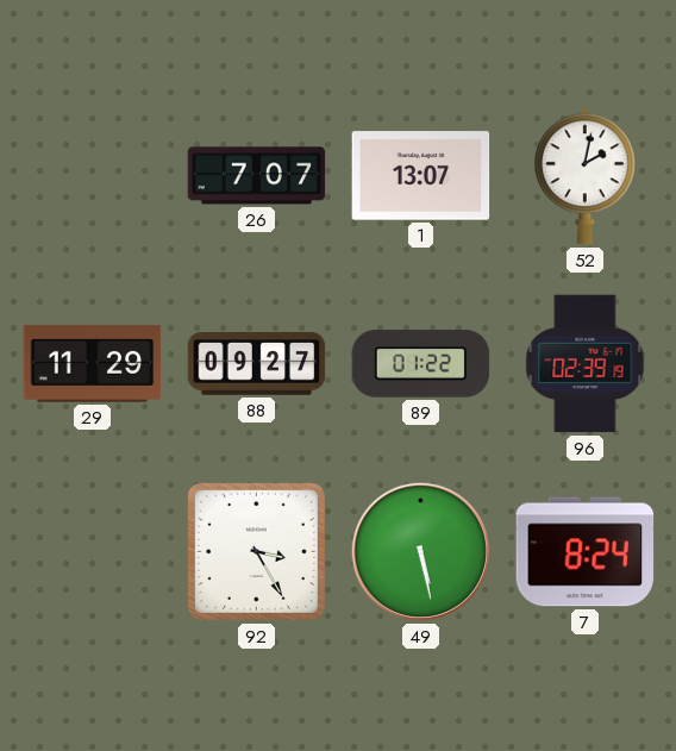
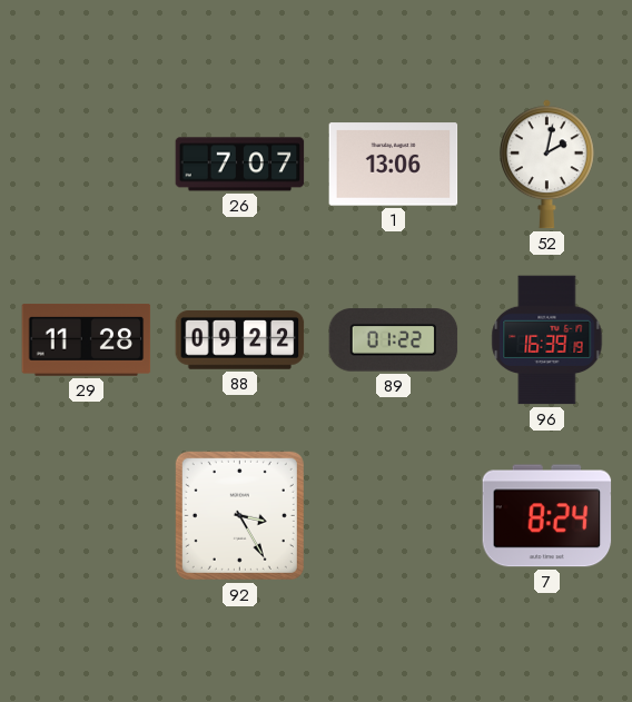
1: 13:07 -> 13:06 (394, 165)
29: 11:29 -> 11:28 (87, 340)
88: 09:27 -> 09:22 (240, 340)
96: 02:39 -> 16:39 (547, 340)
49: 5:28 -> none (420, 551)
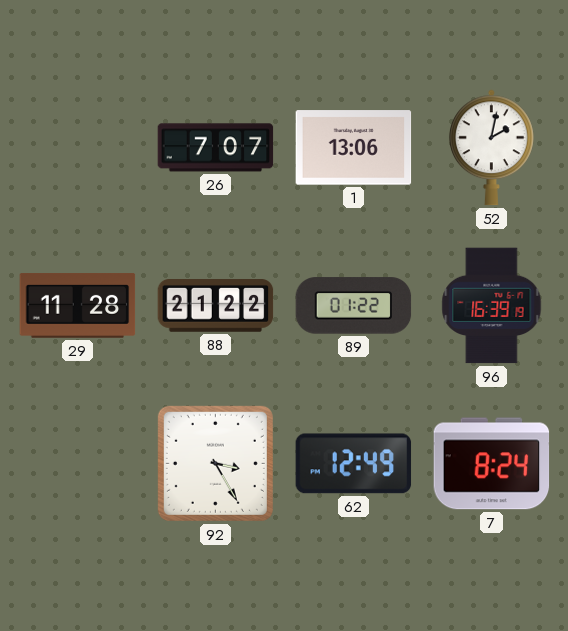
88: 09:22 -> 21:22 (216, 306)
62: none -> 12:49 (354, 464)
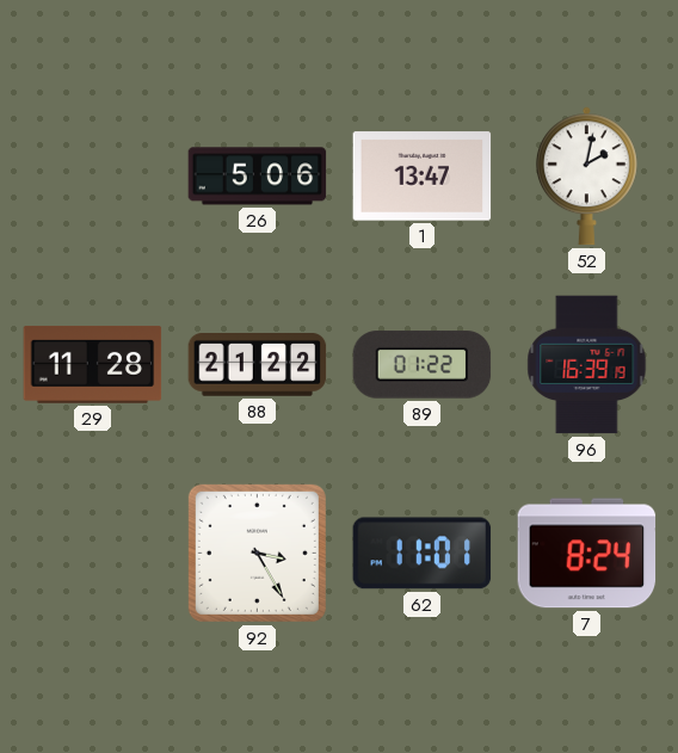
26: 7:07 -> 5:06 (258, 177)
1: 13:06 -> 13:47 (423, 177)
62: 12:49 -> 11:01 (423, 554)
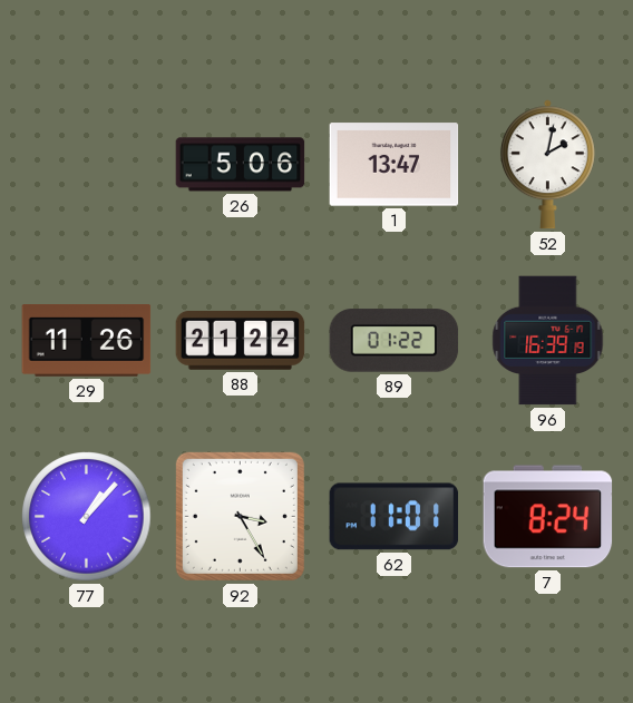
29: 11:28 -> 11:26 (87, 341)
77: none -> 1:07 (87, 517)
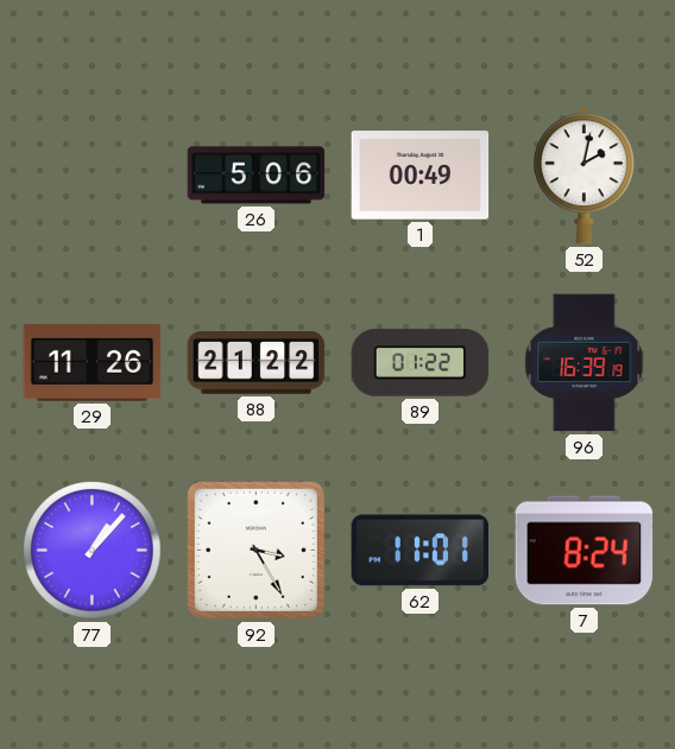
1: 13:47 -> 00:49 (421, 176)
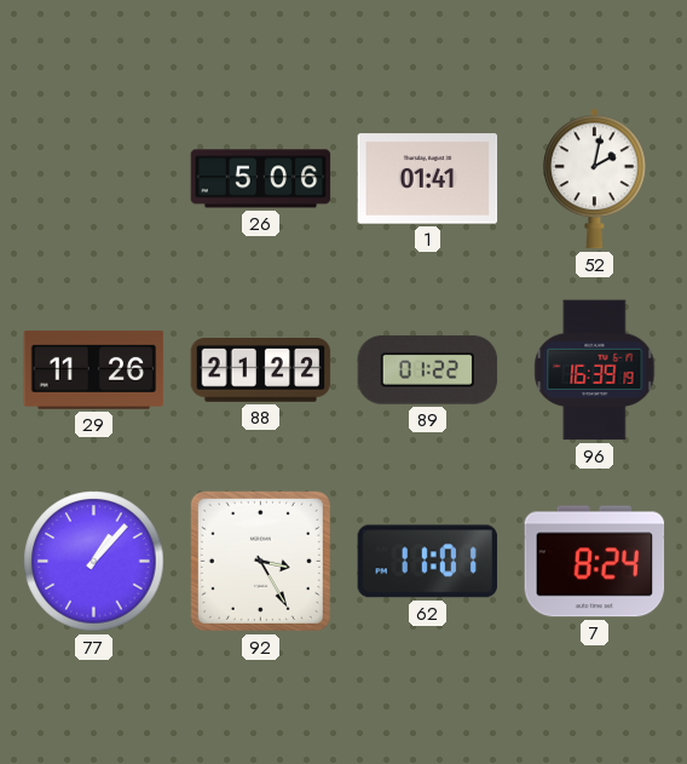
1: 00:49 -> 01:41 (428, 179)
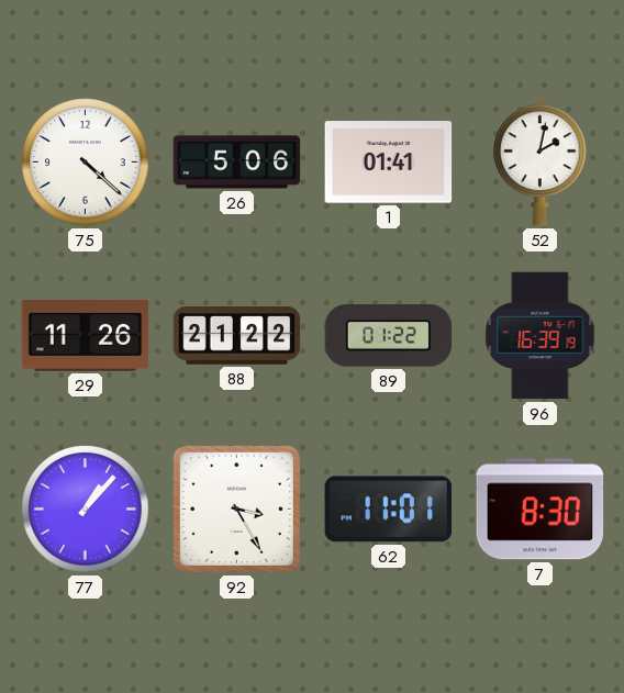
75: none -> 4:22 (86, 163)
7: 8:24 -> 8:30 (541, 510)
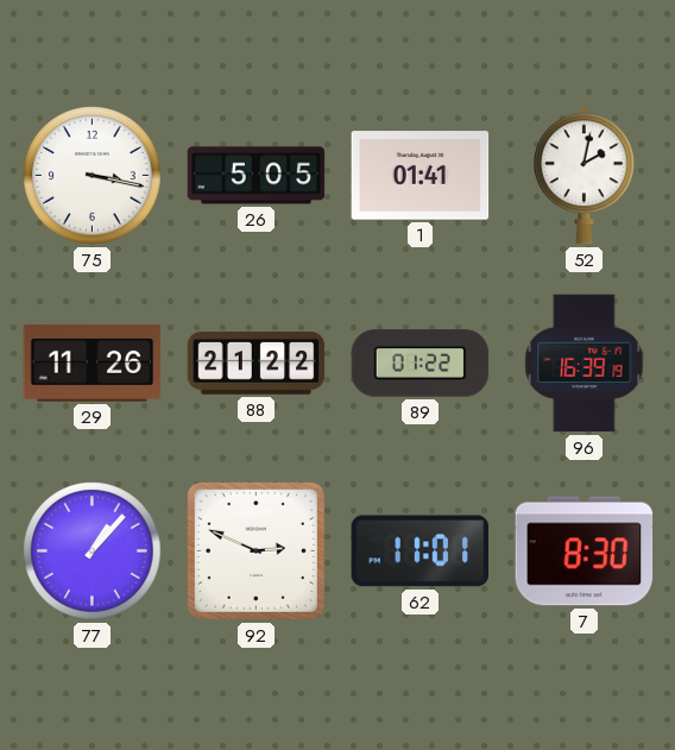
75: 4:22 -> 3:17 (93, 176)
26: 5:06 -> 5:05 (257, 176)
92: 3:25 -> 2:49 (256, 550)
